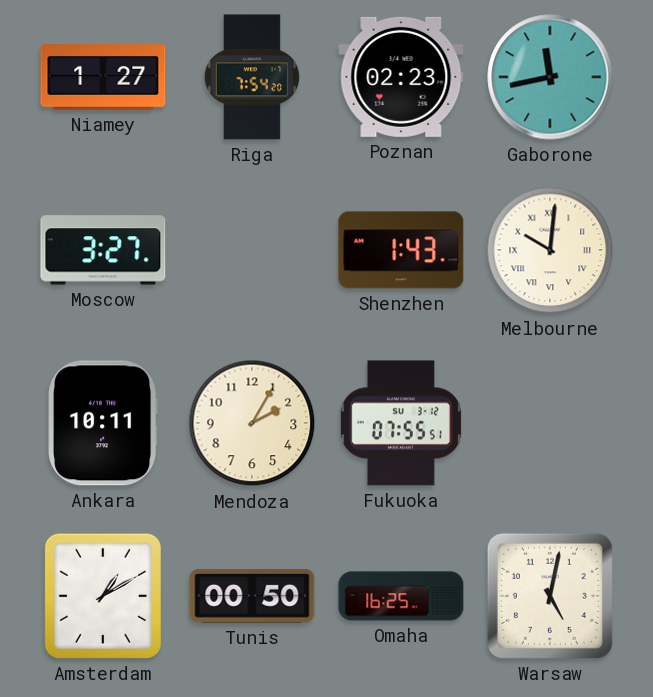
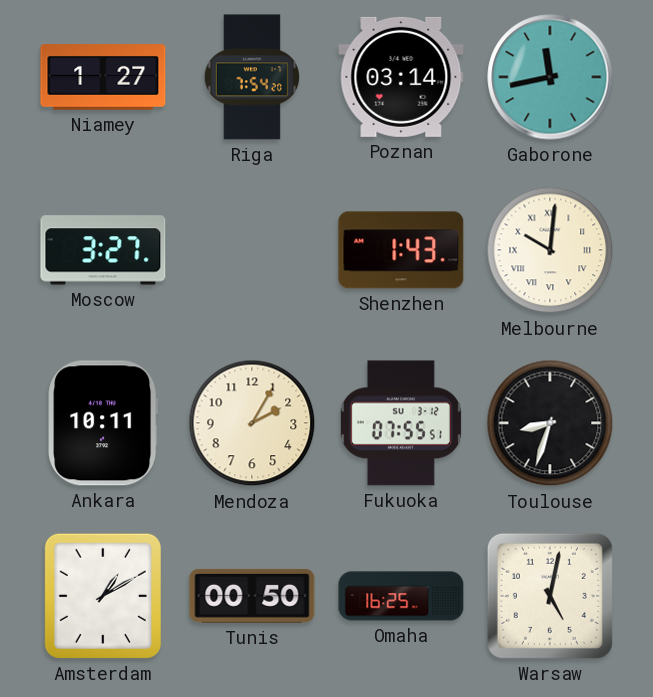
Poznan: 02:23 -> 03:14 (401, 77)
Toulouse: none -> 8:33 (550, 423)
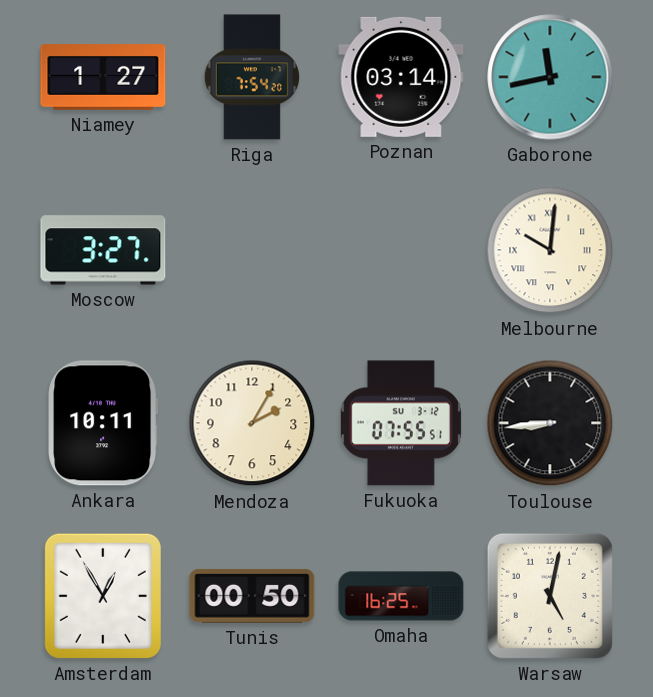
Shenzhen: 1:43 -> none (401, 250)
Toulouse: 8:33 -> 8:44 (550, 423)
Amsterdam: 1:10 -> 12:55 (103, 596)
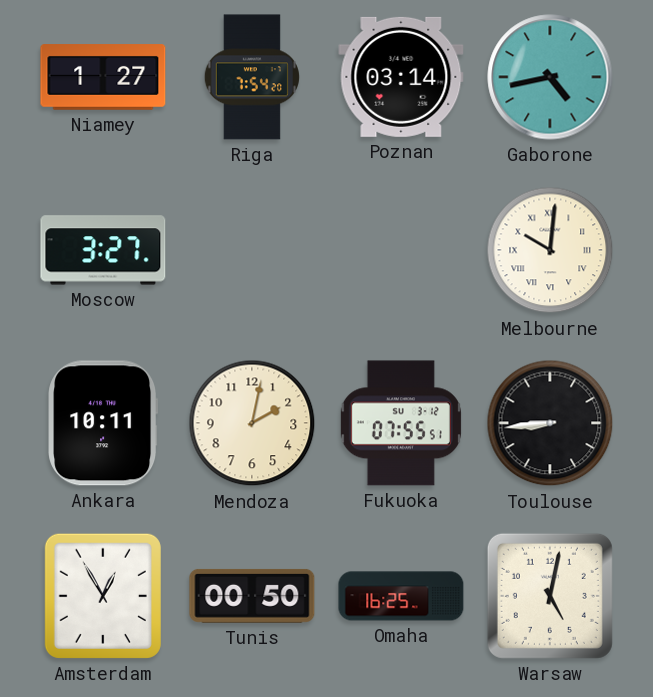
Gaborone: 11:43 -> 4:43 (550, 77)
Mendoza: 2:05 -> 2:02 (252, 423)
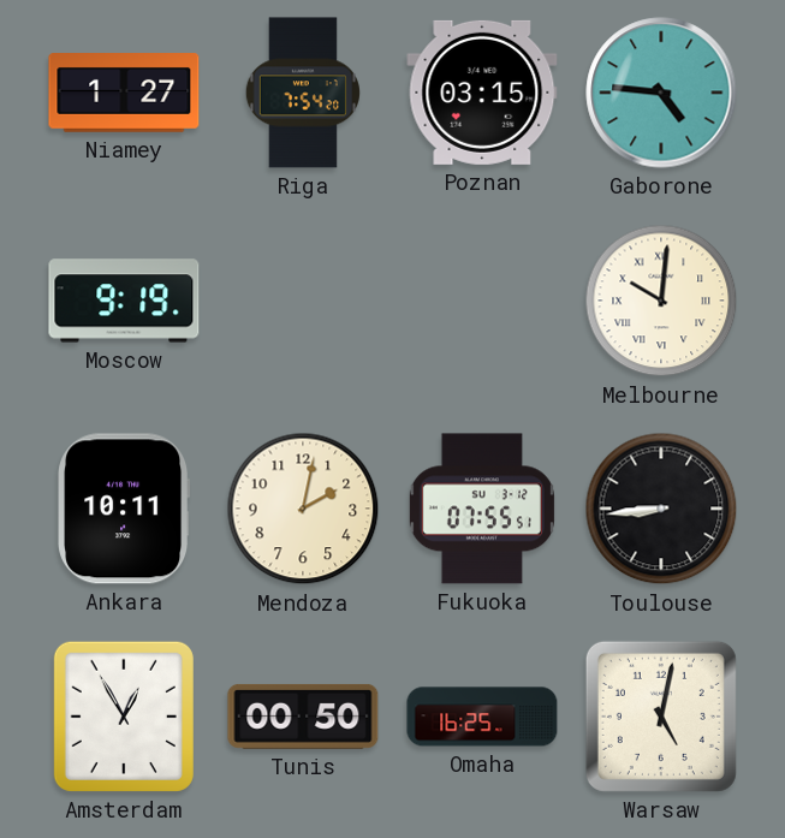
Poznan: 03:14 -> 03:15 (482, 93)
Gaborone: 4:43 -> 4:46 (661, 93)
Moscow: 3:27 -> 9:19 (124, 301)
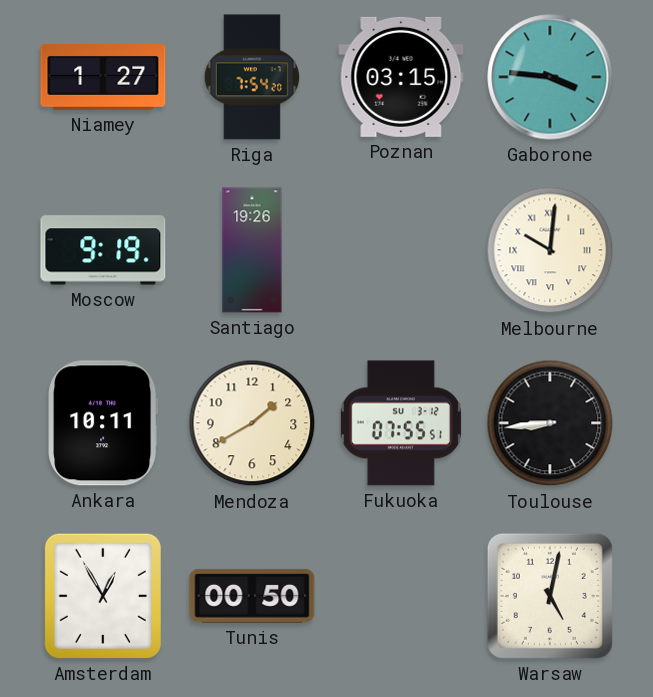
Gaborone: 4:46 -> 3:46 (550, 77)
Santiago: none -> 19:26 (252, 250)
Mendoza: 2:02 -> 1:40 (252, 423)
Omaha: 16:25 -> none (482, 717)
